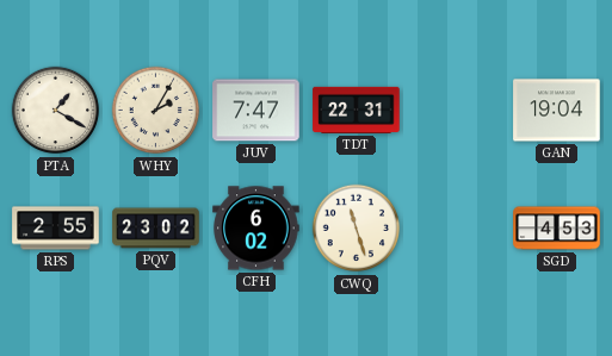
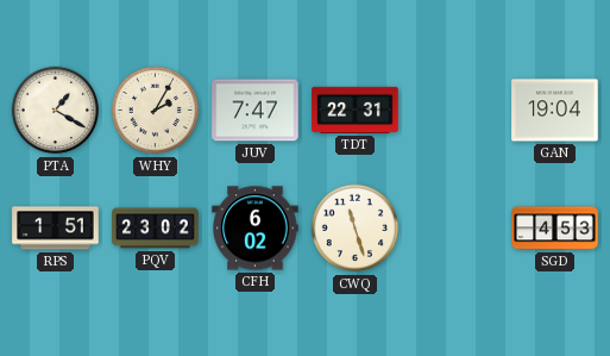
RPS: 2:55 -> 1:51 (56, 229)
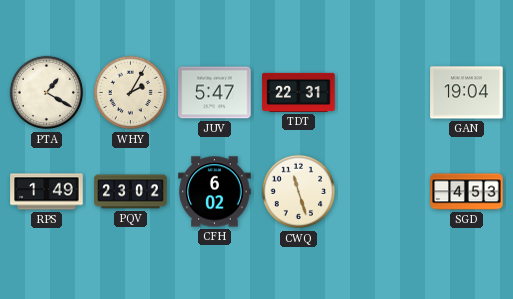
JUV: 7:47 -> 5:47 (215, 93)
RPS: 1:51 -> 1:49 (47, 192)
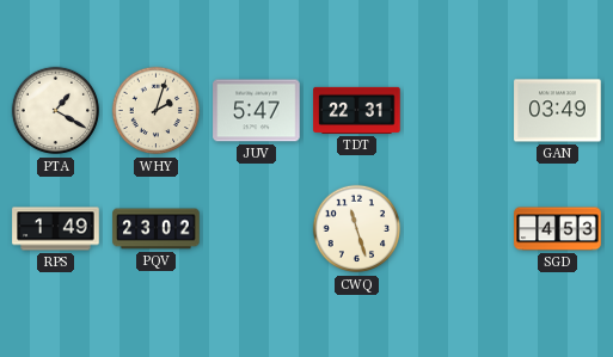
WHY: 2:05 -> 2:03 (157, 111)
GAN: 19:04 -> 03:49 (558, 111)
CFH: 6:02 -> none (215, 192)
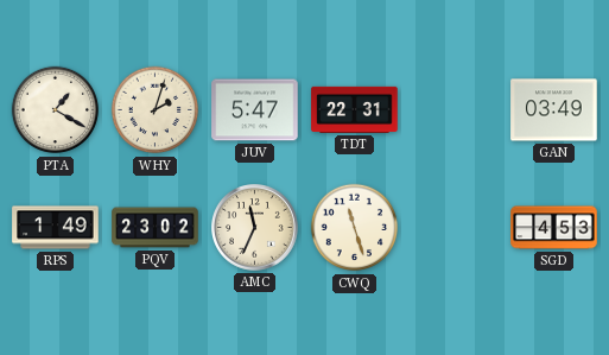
AMC: none -> 11:34 (255, 228)
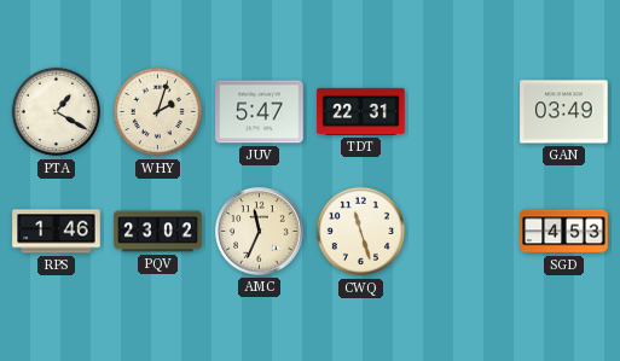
RPS: 1:49 -> 1:46 (57, 232)
